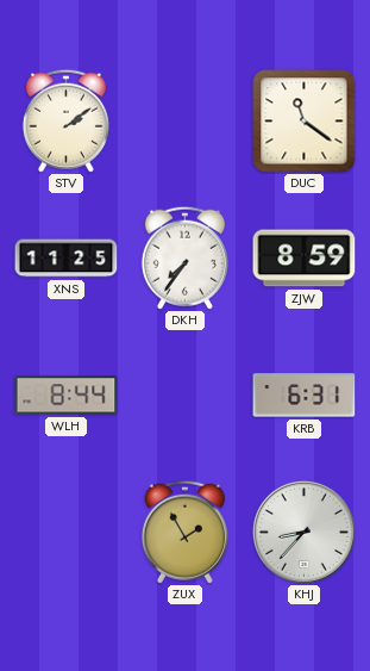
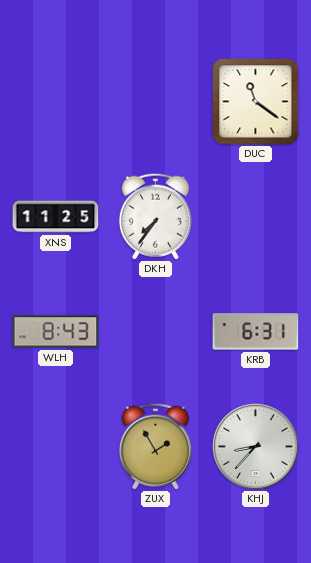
STV: 2:09 -> none (65, 120)
ZJW: 8:59 -> none (305, 259)
WLH: 8:44 -> 8:43 (56, 332)
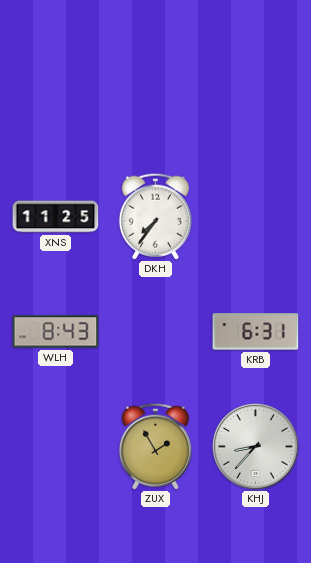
DUC: 11:21 -> none (256, 102)
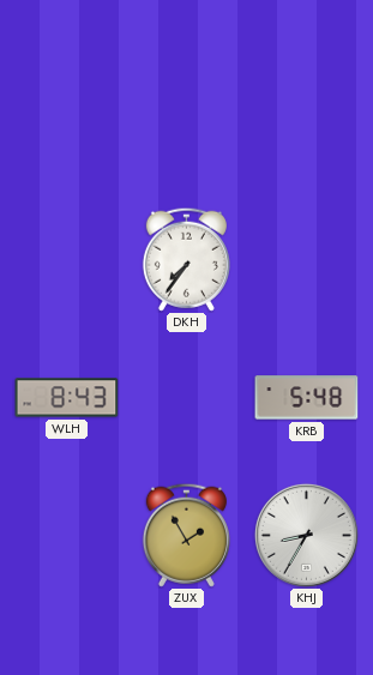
XNS: 11:25 -> none (56, 217)
KRB: 6:31 -> 5:48 (307, 398)
KHJ: 8:37 -> 8:35 (306, 535)
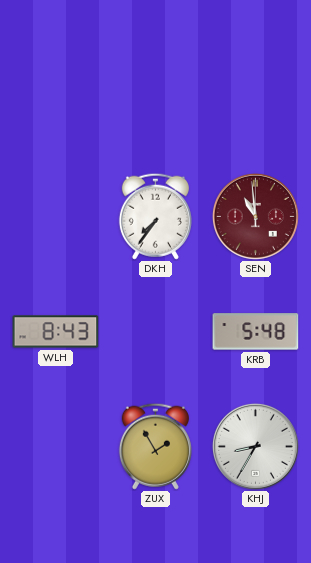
SEN: none -> 10:59 (255, 216)
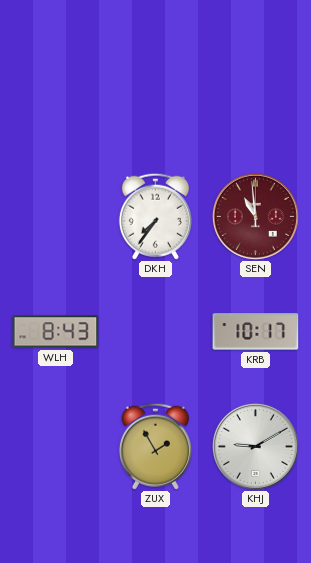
KRB: 5:48 -> 10:17 (256, 332)
KHJ: 8:35 -> 9:10 (255, 446)
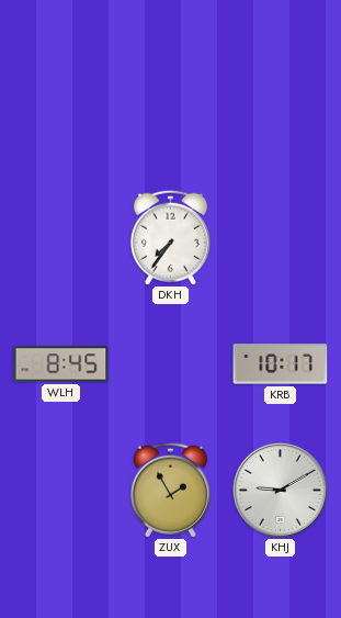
SEN: 10:59 -> none (255, 216)
WLH: 8:43 -> 8:45 (61, 364)
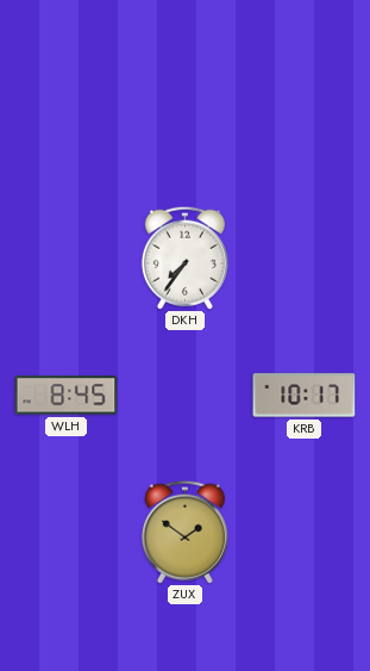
ZUX: 1:55 -> 1:51 (184, 532)
KHJ: 9:10 -> none (280, 490)
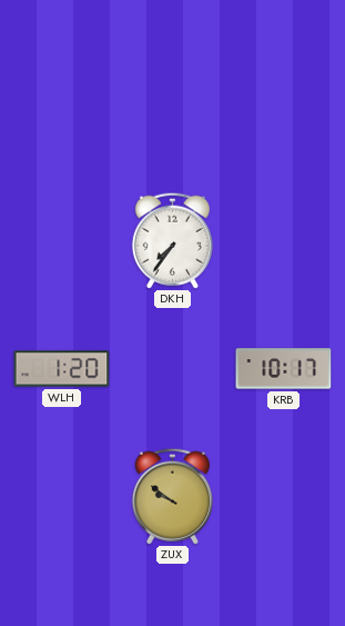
WLH: 8:45 -> 1:20 (62, 369)
ZUX: 1:51 -> 9:51 (172, 496)
